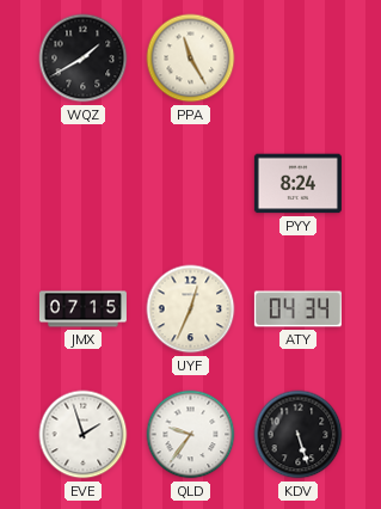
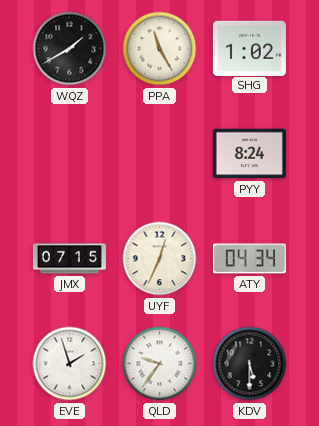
SHG: none -> 1:02 (249, 48)
KDV: 5:27 -> 5:30 (250, 364)
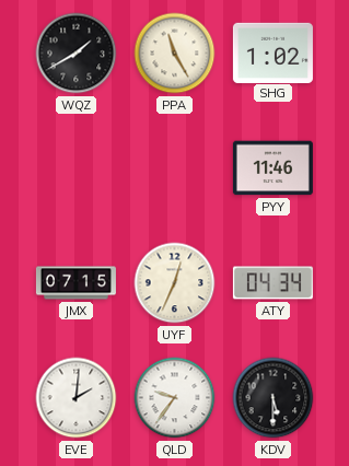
PYY: 8:24 -> 11:46 (272, 168)
EVE: 1:57 -> 2:01 (77, 398)
